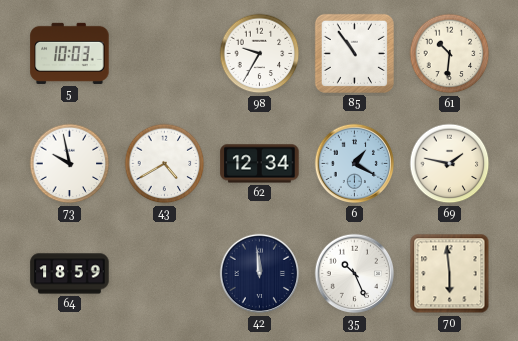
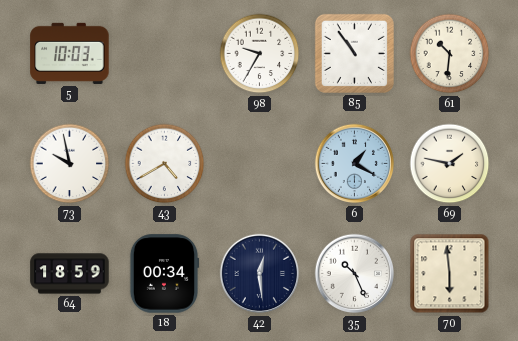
62: 12:34 -> none (260, 164)
18: none -> 00:34 (164, 274)
42: 11:59 -> 12:29 (260, 274)
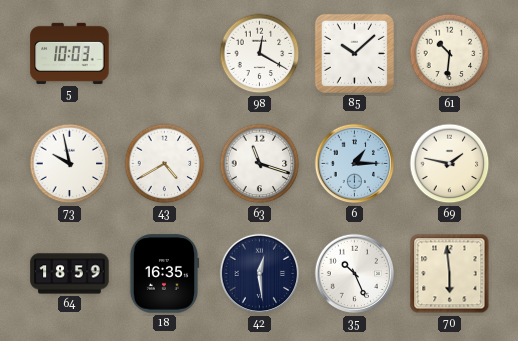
98: 9:35 -> 12:20 (260, 54)
85: 10:54 -> 10:08 (354, 53)
63: none -> 11:18 (260, 164)
6: 1:20 -> 1:15 (355, 164)
18: 00:34 -> 16:35 (164, 274)
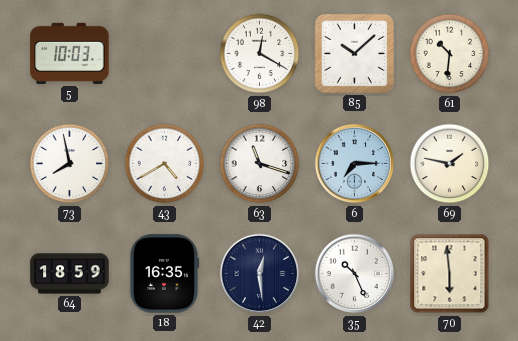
73: 9:58 -> 7:58 (70, 164)
6: 1:15 -> 7:15 (355, 164)
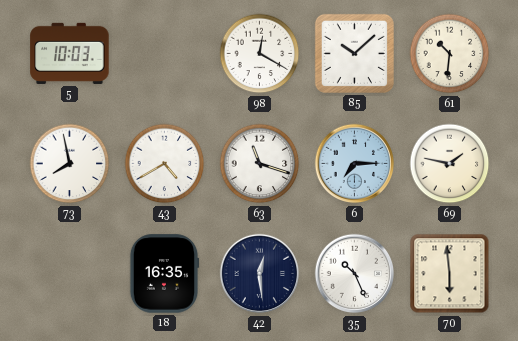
64: 18:59 -> none (70, 274)
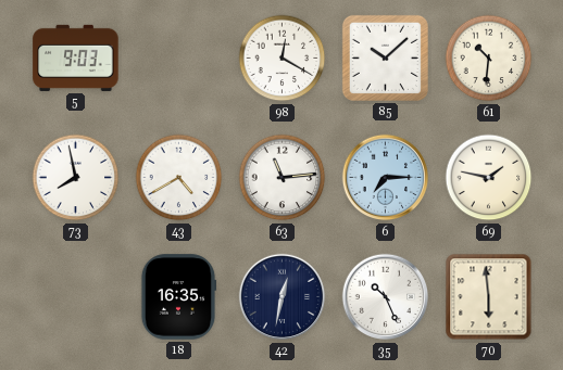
5: 10:03 -> 9:03 (76, 58)
63: 11:18 -> 11:14 (283, 178)
42: 12:29 -> 12:32 (283, 297)
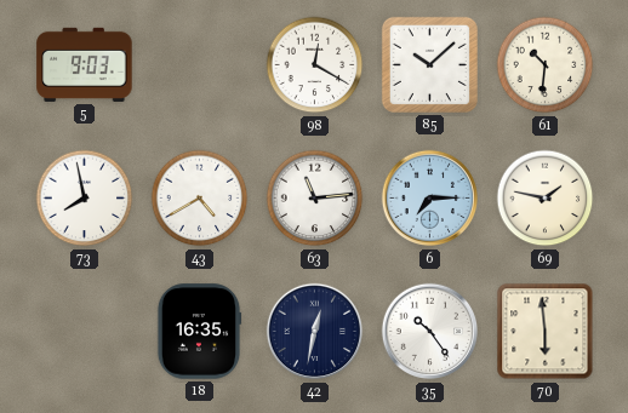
35: 10:26 -> 10:24 (430, 332)
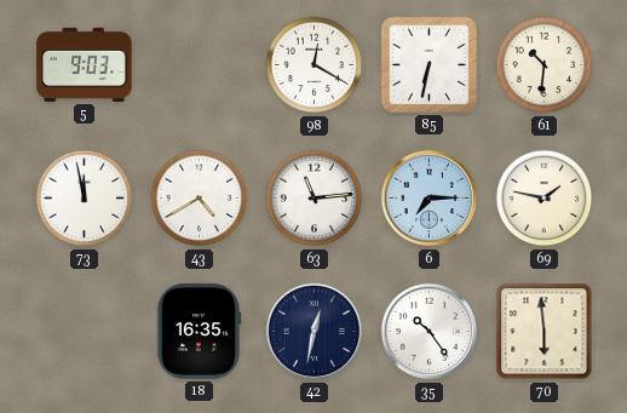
85: 10:08 -> 6:32 (428, 64)
73: 7:58 -> 11:58 (85, 199)
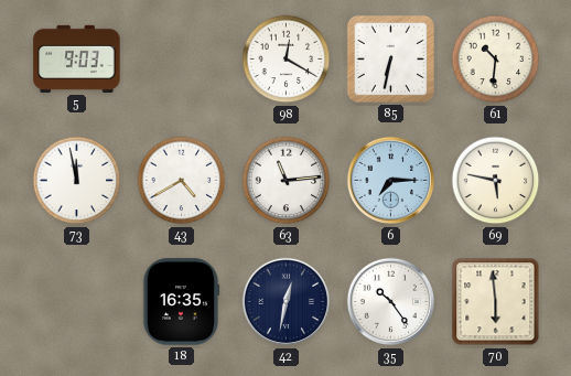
69: 1:47 -> 5:47 (496, 181)
